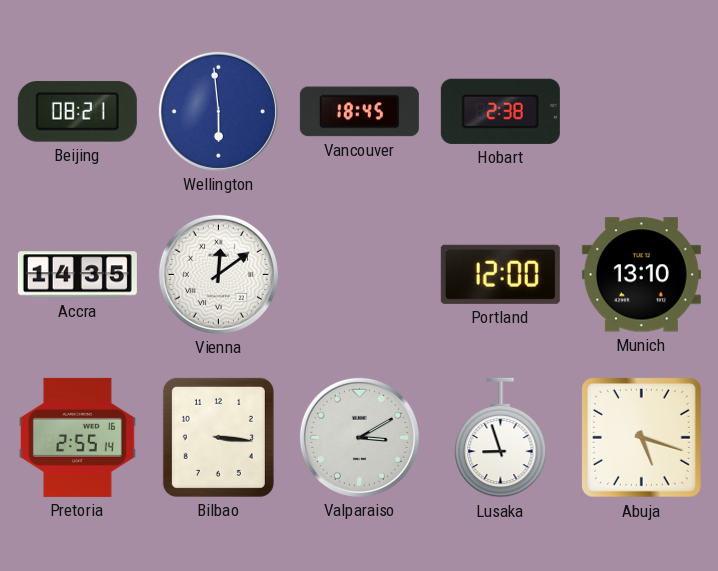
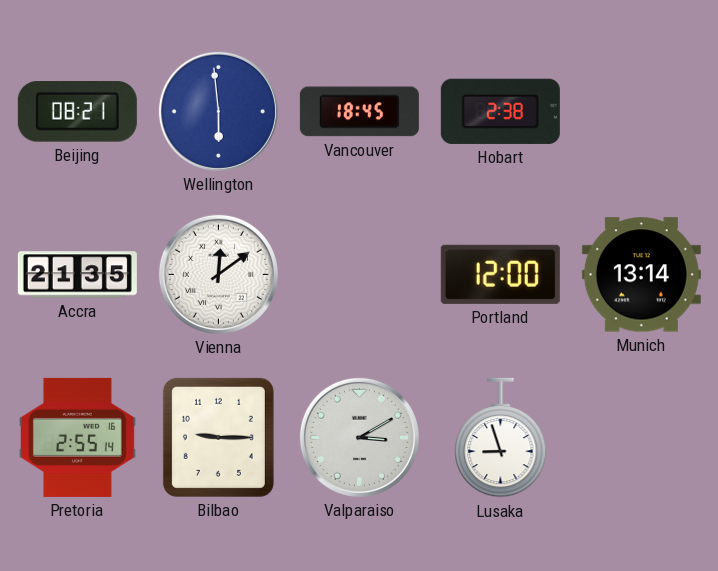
Accra: 14:35 -> 21:35 (77, 275)
Munich: 13:10 -> 13:14 (641, 275)
Bilbao: 3:16 -> 9:15 (218, 437)
Abuja: 5:18 -> none (641, 437)
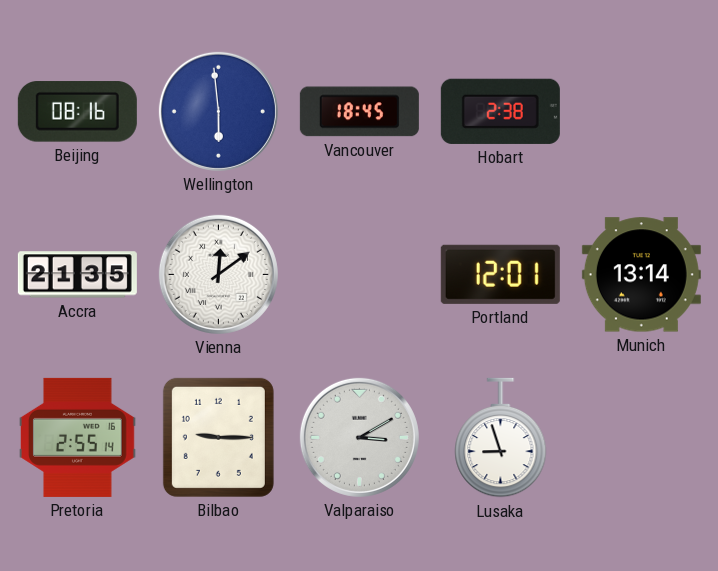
Beijing: 08:21 -> 08:16 (77, 112)
Portland: 12:00 -> 12:01 (500, 274)
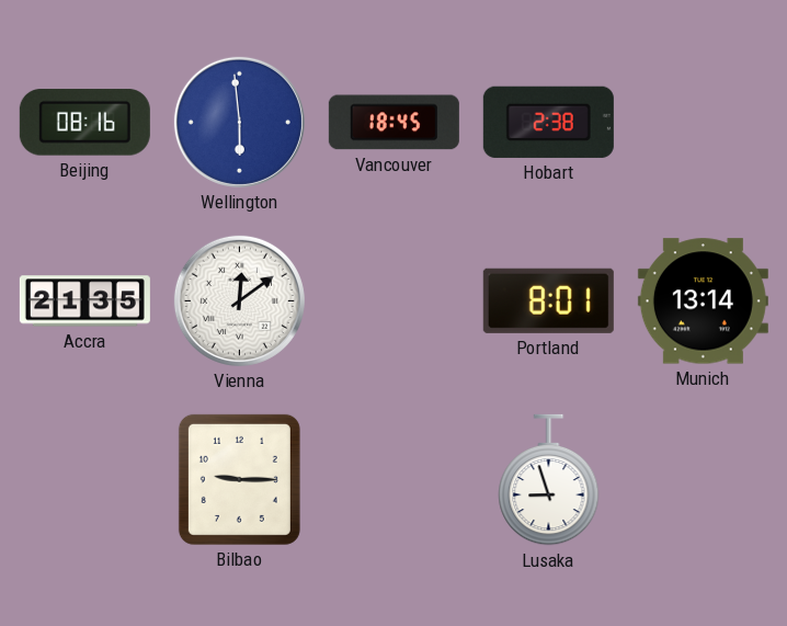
Portland: 12:01 -> 8:01 (548, 300)
Pretoria: 2:55 -> none (78, 437)
Valparaiso: 3:10 -> none (359, 437)
